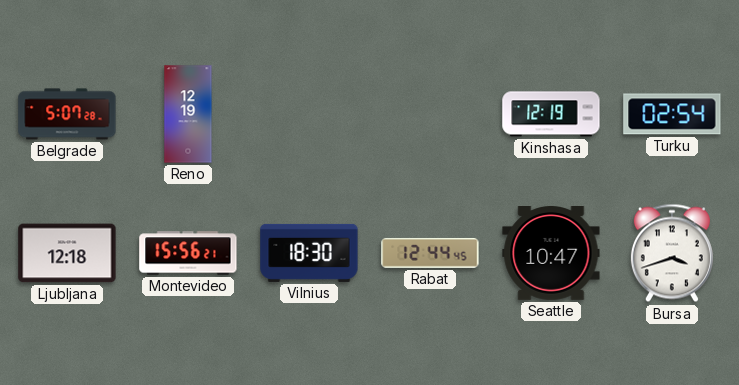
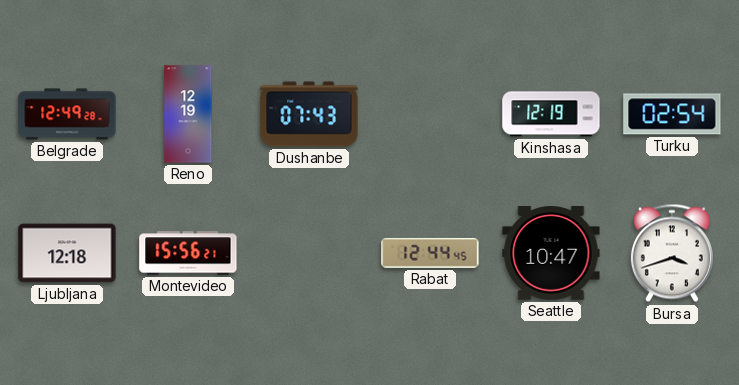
Belgrade: 5:07 -> 12:49 (67, 114)
Dushanbe: none -> 07:43 (309, 114)
Vilnius: 18:30 -> none (309, 253)
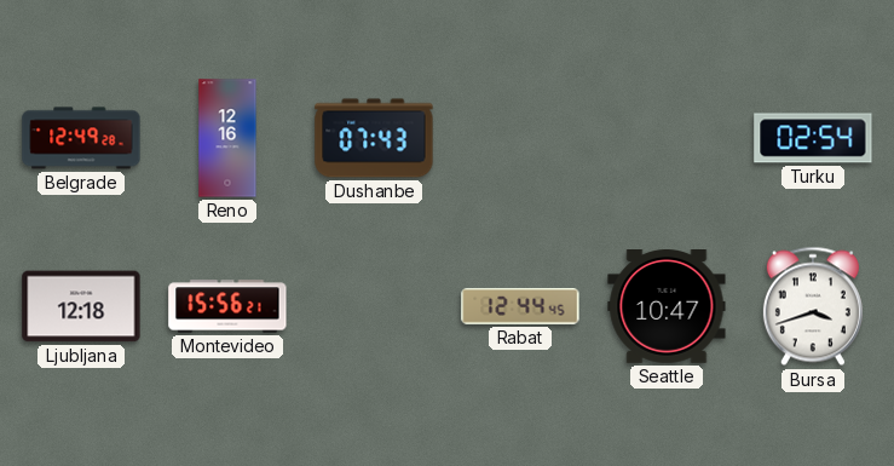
Reno: 12:19 -> 12:16 (227, 138)
Kinshasa: 12:19 -> none (551, 114)
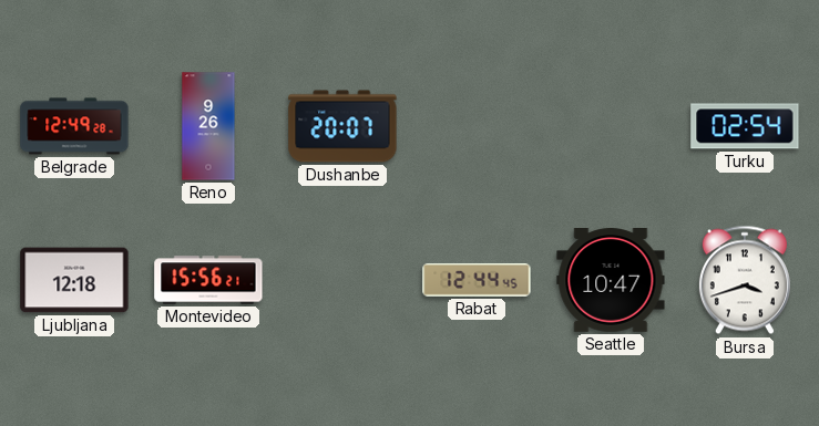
Reno: 12:16 -> 9:26 (208, 126)
Dushanbe: 07:43 -> 20:07 (342, 126)
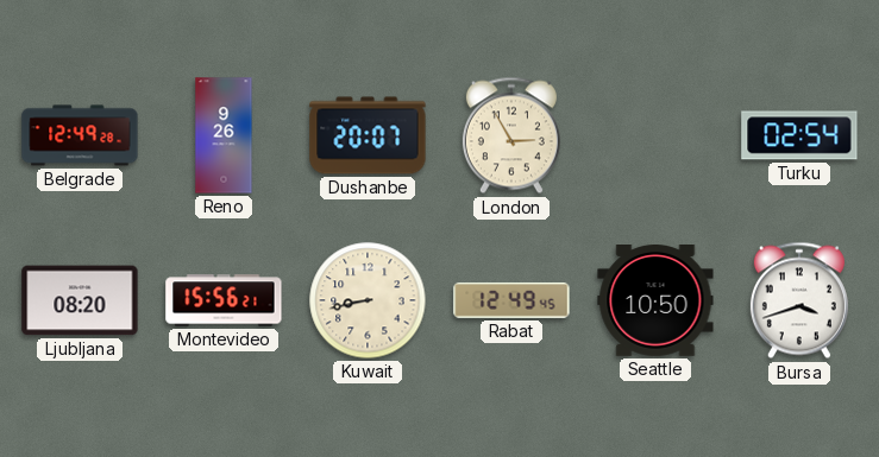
London: none -> 2:55 (511, 135)
Ljubljana: 12:18 -> 08:20 (80, 300)
Kuwait: none -> 8:43 (368, 300)
Rabat: 12:44 -> 12:49 (511, 300)
Seattle: 10:47 -> 10:50 (655, 302)
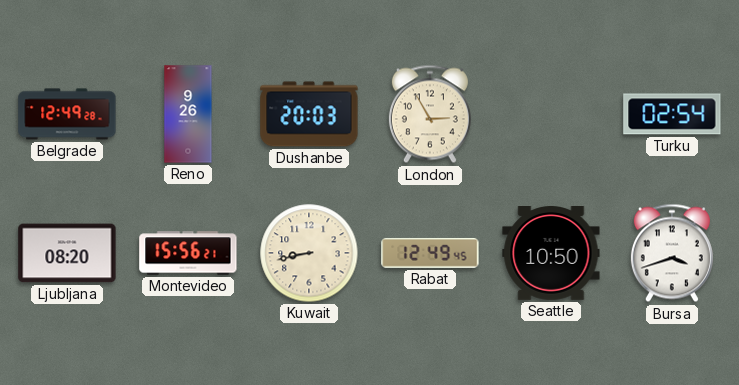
Dushanbe: 20:07 -> 20:03 (309, 114)
